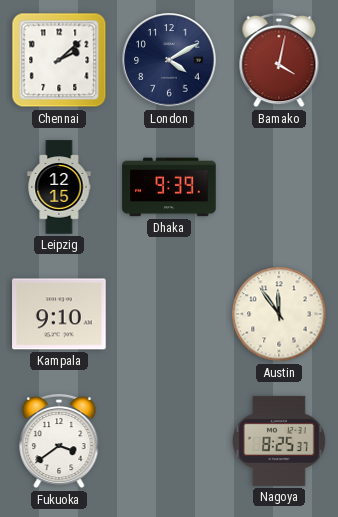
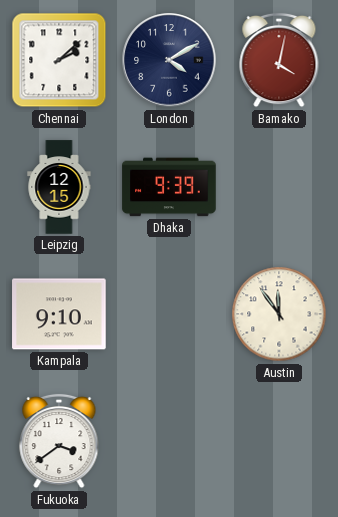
Nagoya: 8:25 -> none (280, 441)
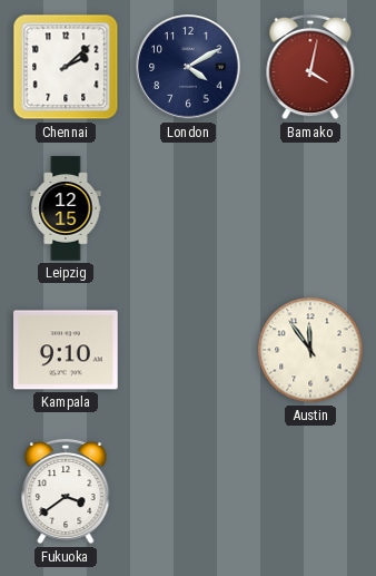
Dhaka: 9:39 -> none (169, 187)
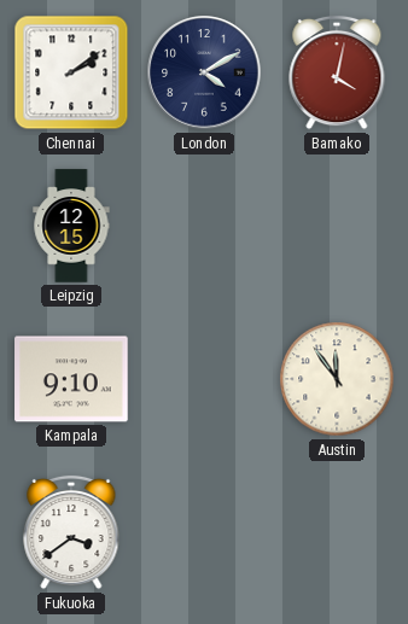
Chennai: 2:08 -> 2:09 (71, 72)
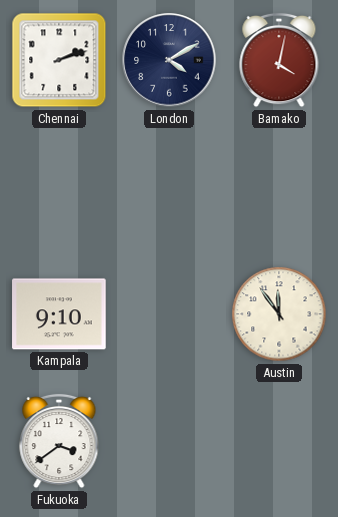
Chennai: 2:09 -> 2:12 (59, 60)
Leipzig: 12:15 -> none (71, 226)
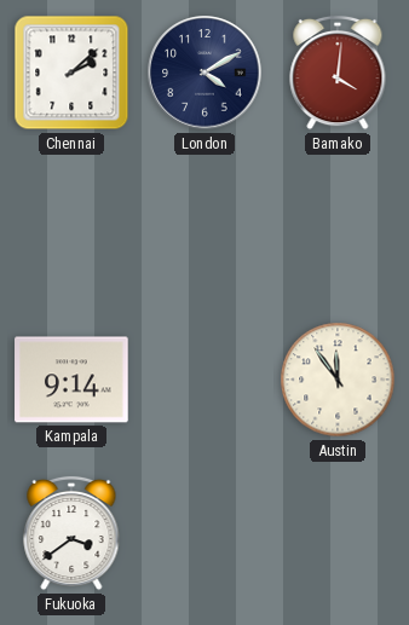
Chennai: 2:12 -> 2:08 (71, 73)
Bamako: 4:02 -> 4:01 (338, 73)
Kampala: 9:10 -> 9:14 (71, 380)
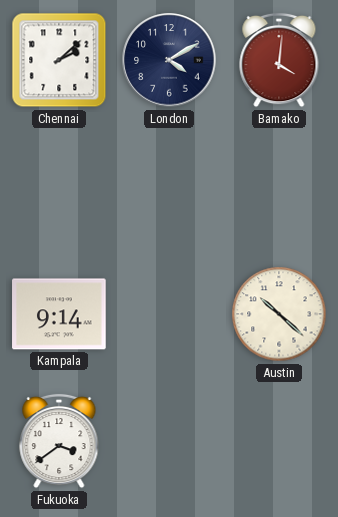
Austin: 11:54 -> 10:22 (279, 314)
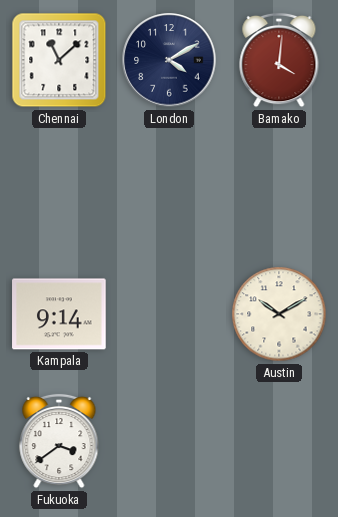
Chennai: 2:08 -> 11:08 (59, 60)
Austin: 10:22 -> 10:10 (279, 314)
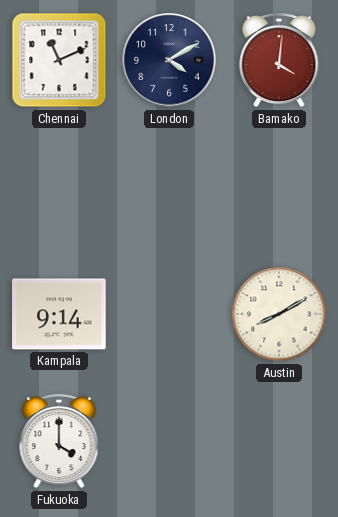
Chennai: 11:08 -> 11:11 (59, 60)
Austin: 10:10 -> 8:10 (279, 314)
Fukuoka: 3:39 -> 4:00 (59, 441)
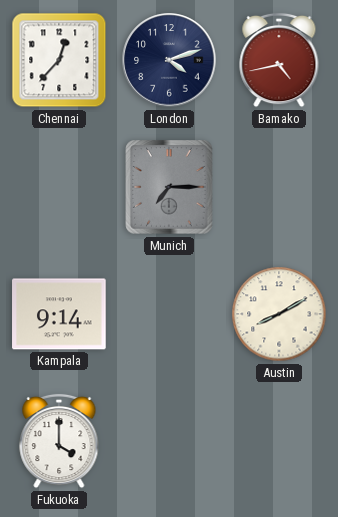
Chennai: 11:11 -> 12:37 (59, 60)
London: 4:10 -> 4:12 (169, 60)
Bamako: 4:01 -> 4:43 (279, 60)
Munich: none -> 7:15 (169, 187)
